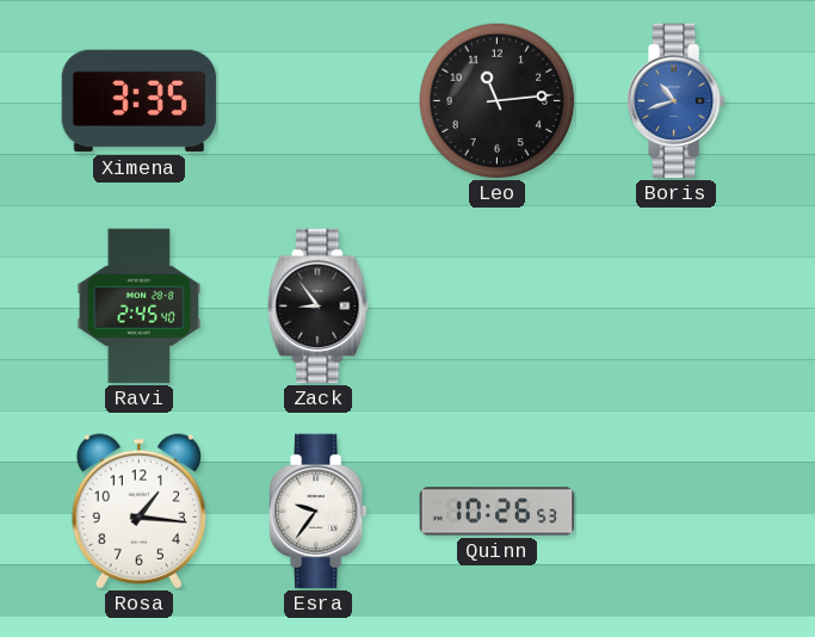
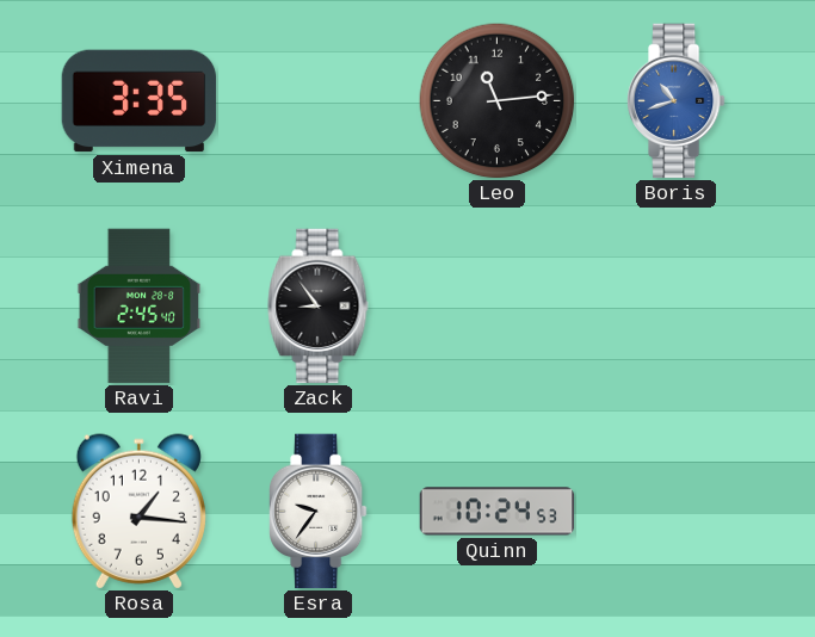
Quinn: 10:26 -> 10:24 (498, 512)
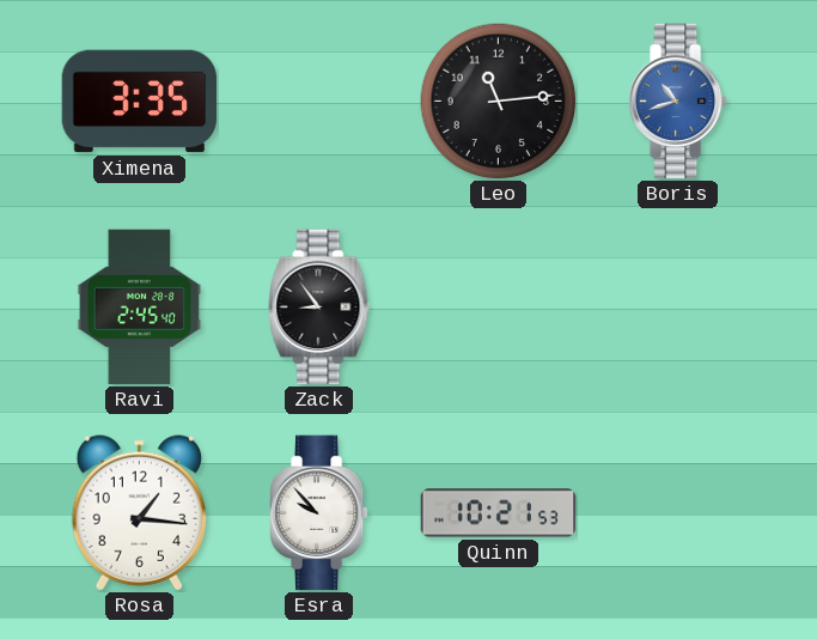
Esra: 9:36 -> 9:53 (319, 513)
Quinn: 10:24 -> 10:21 (499, 513)
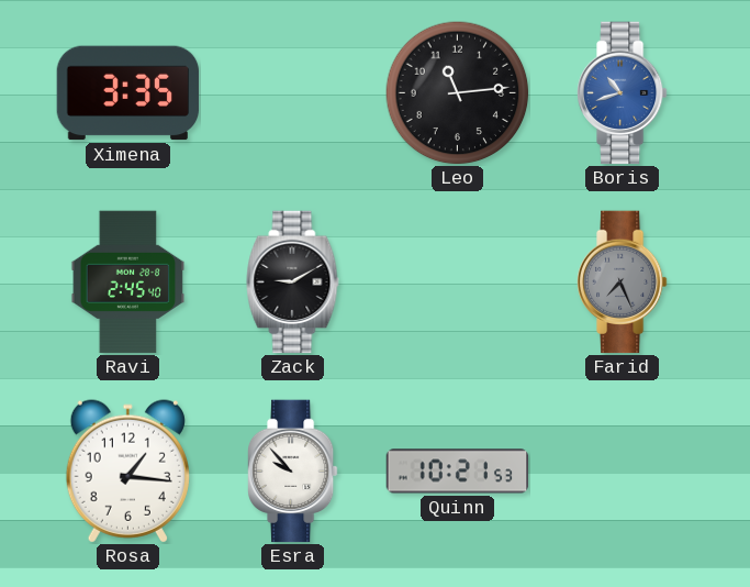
Zack: 8:54 -> 9:10 (293, 283)
Farid: none -> 7:26 (623, 283)
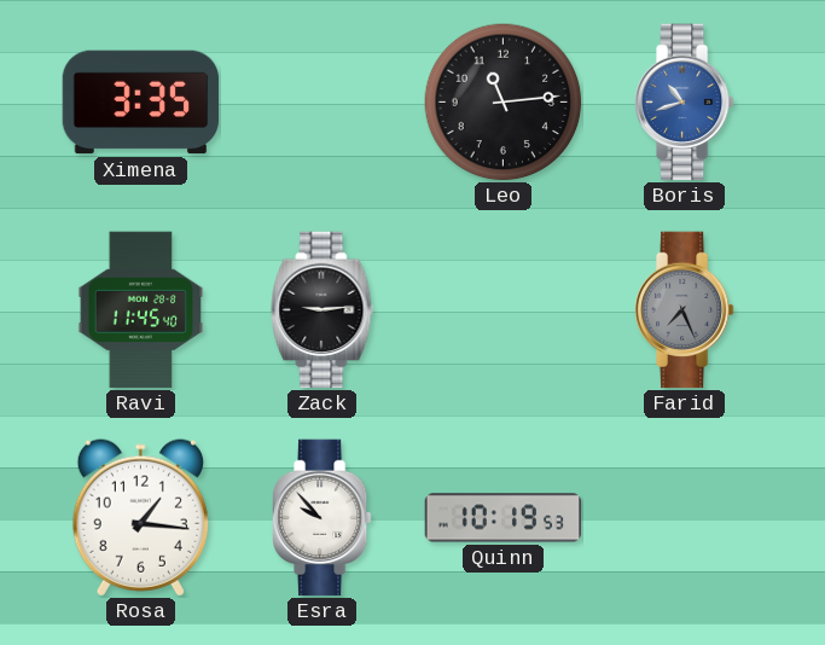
Ravi: 2:45 -> 11:45 (141, 310)
Zack: 9:10 -> 9:14 (323, 310)
Quinn: 10:21 -> 10:19 (504, 518)
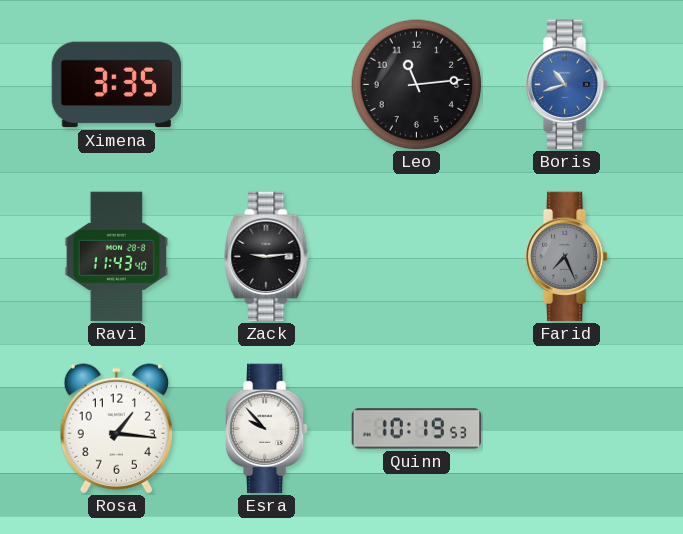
Ravi: 11:45 -> 11:43 (117, 257)
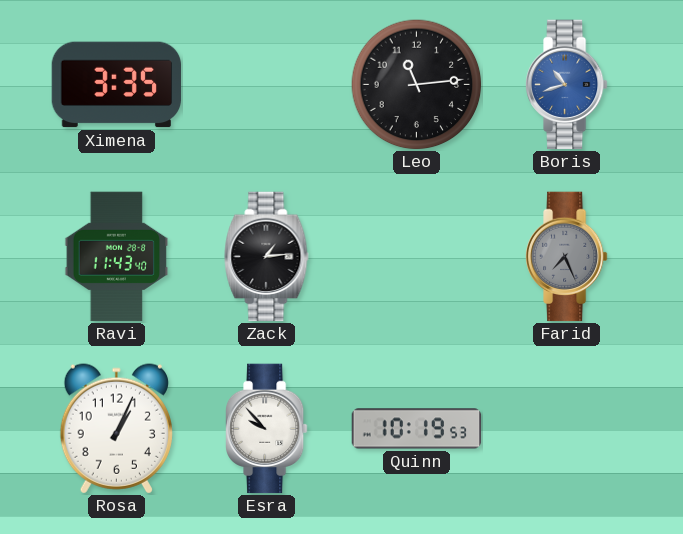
Zack: 9:14 -> 1:14 (267, 257)
Rosa: 1:16 -> 1:04 (116, 429)
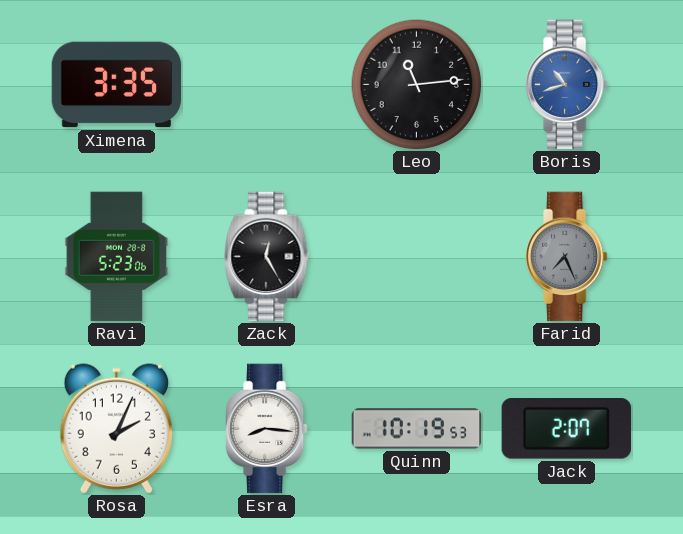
Ravi: 11:43 -> 5:23 (117, 257)
Zack: 1:14 -> 12:25 (267, 257)
Rosa: 1:04 -> 2:04 (116, 429)
Esra: 9:53 -> 8:16 (267, 429)
Jack: none -> 2:07 (566, 429)
